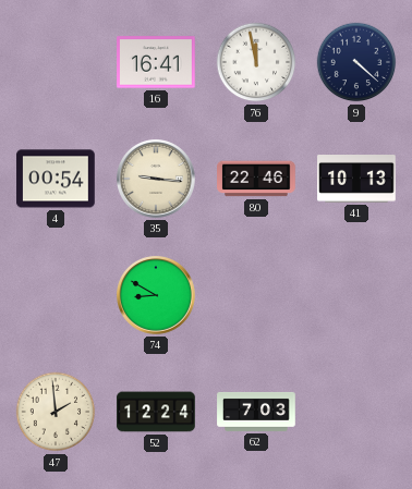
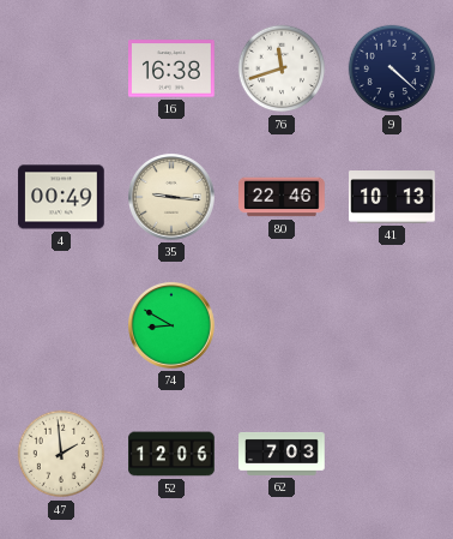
16: 16:41 -> 16:38 (171, 68)
76: 11:58 -> 11:42 (282, 68)
4: 00:54 -> 00:49 (61, 197)
52: 12:24 -> 12:06 (171, 454)
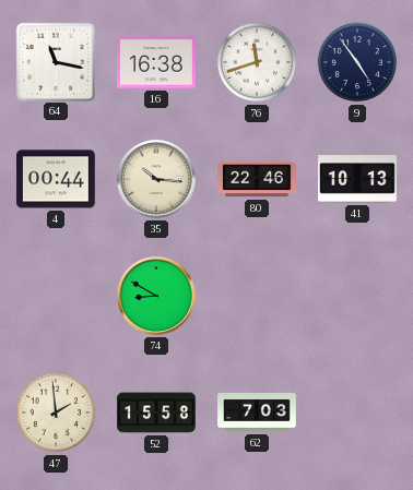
64: none -> 11:17 (55, 61)
9: 4:22 -> 4:54 (357, 62)
4: 00:49 -> 00:44 (56, 179)
35: 9:16 -> 10:16 (157, 180)
52: 12:06 -> 15:58 (156, 413)
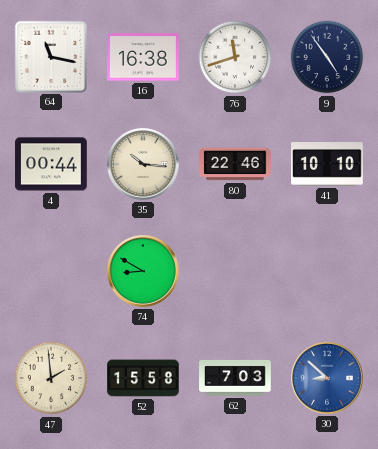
41: 10:13 -> 10:10 (327, 165)
30: none -> 8:52 (328, 379)
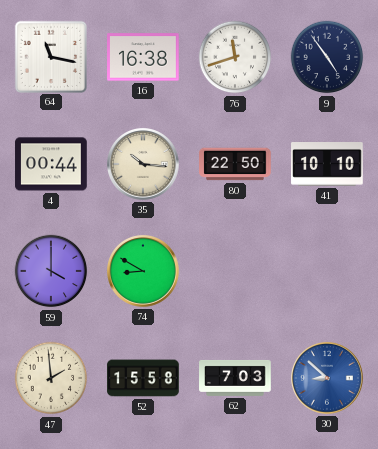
80: 22:46 -> 22:50 (235, 164)
59: none -> 4:00 (51, 271)
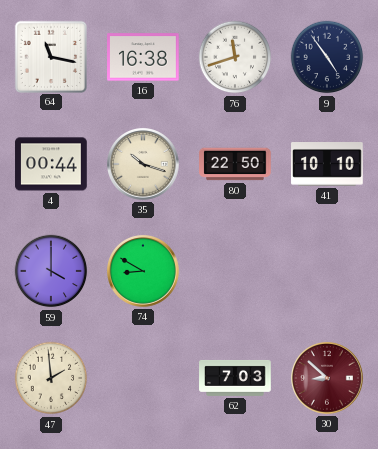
35: 10:16 -> 10:18 (144, 165)
52: 15:58 -> none (143, 378)
30 dial: blue -> burgundy (328, 379)
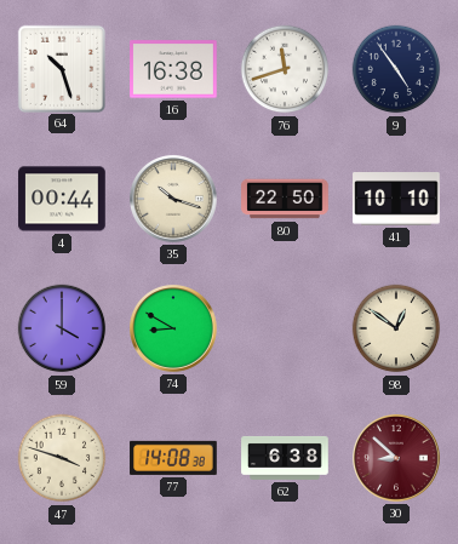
64: 11:17 -> 10:27 (61, 68)
98: none -> 12:51 (396, 328)
47: 1:59 -> 3:48 (62, 458)
77: none -> 14:08 (173, 458)
62: 7:03 -> 6:38 (285, 458)
